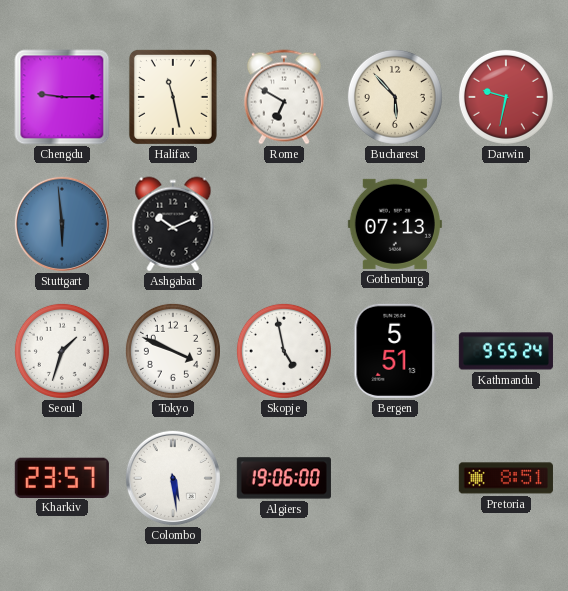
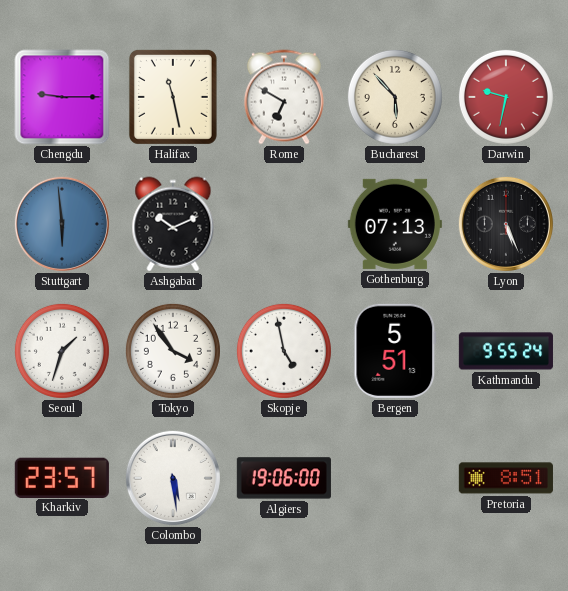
Lyon: none -> 5:26 (506, 224)
Tokyo: 3:49 -> 3:54 (173, 351)
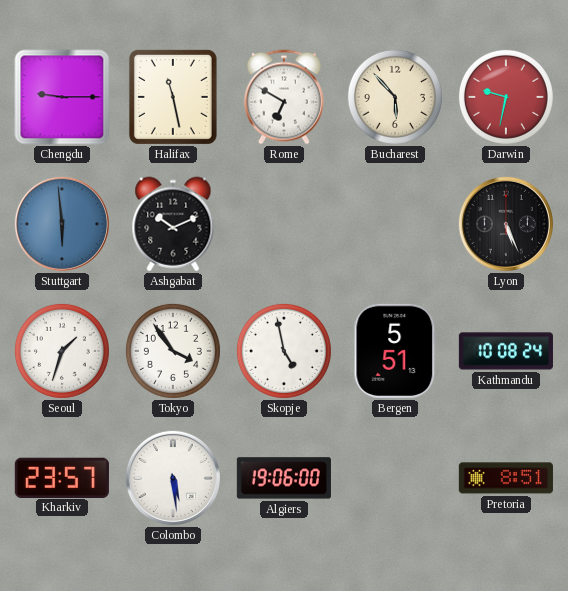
Gothenburg: 07:13 -> none (395, 224)
Kathmandu: 9:55 -> 10:08 (506, 351)
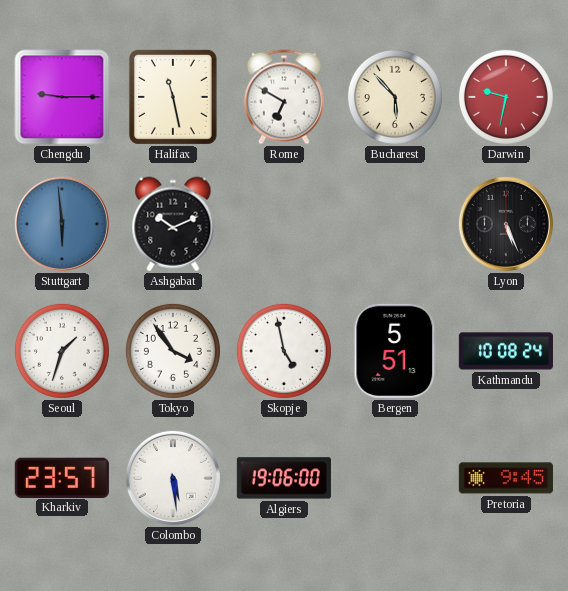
Pretoria: 8:51 -> 9:45 (506, 478)
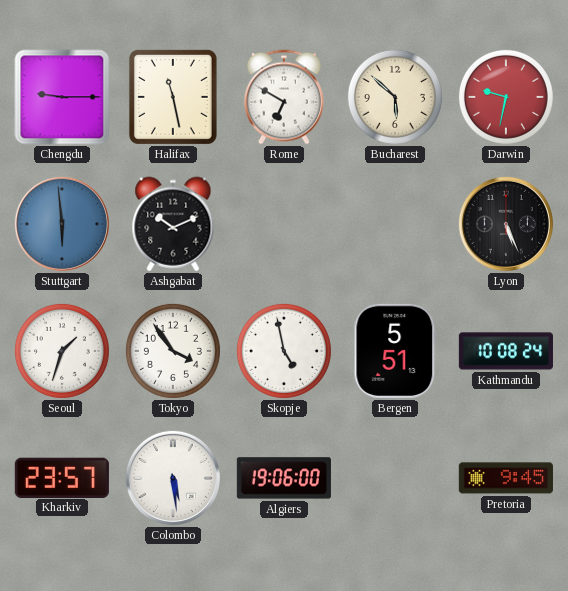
Bucharest: 5:53 -> 5:52 (395, 97)
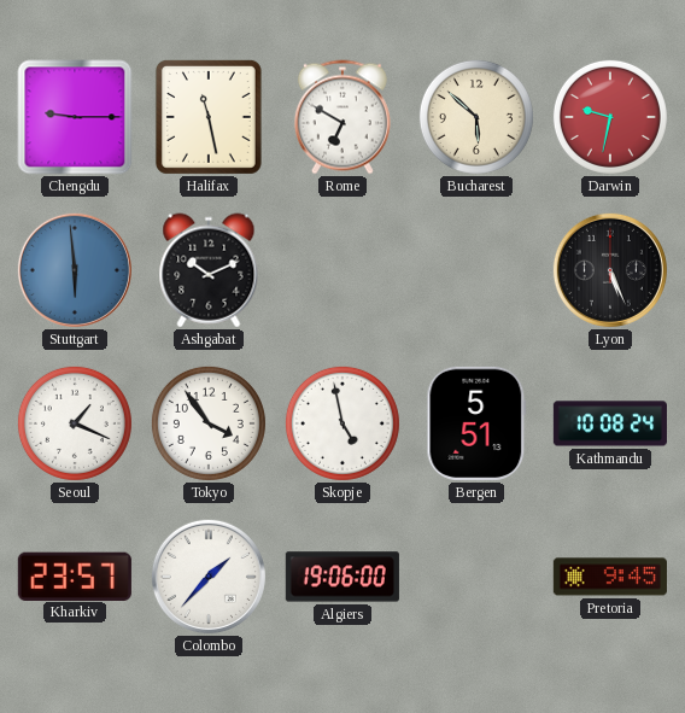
Seoul: 1:33 -> 1:19 (75, 423)
Colombo: 5:29 -> 1:37 (209, 577)
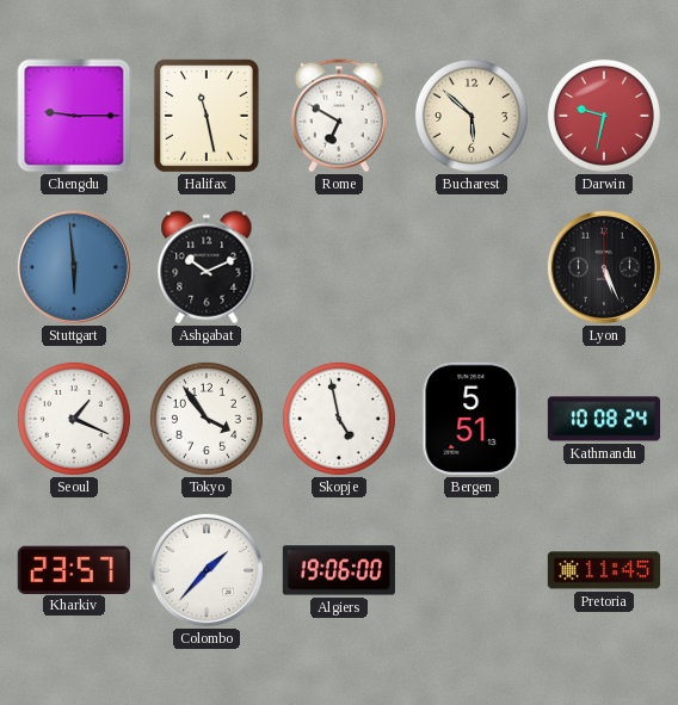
Pretoria: 9:45 -> 11:45 (604, 570)
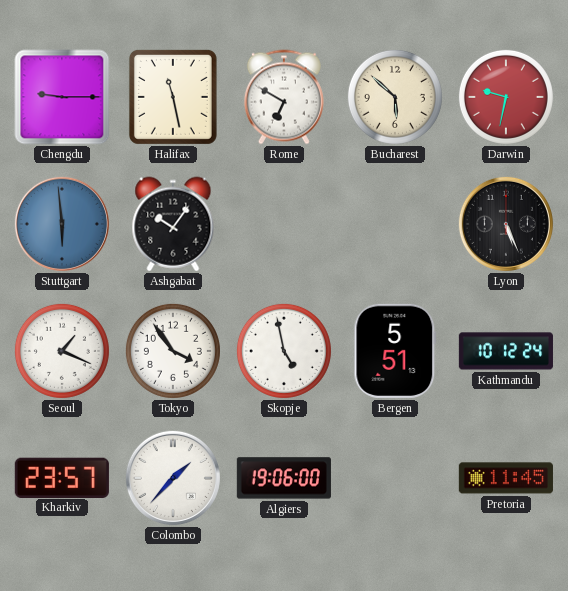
Ashgabat: 10:11 -> 10:06 (173, 224)
Kathmandu: 10:08 -> 10:12 (506, 351)
